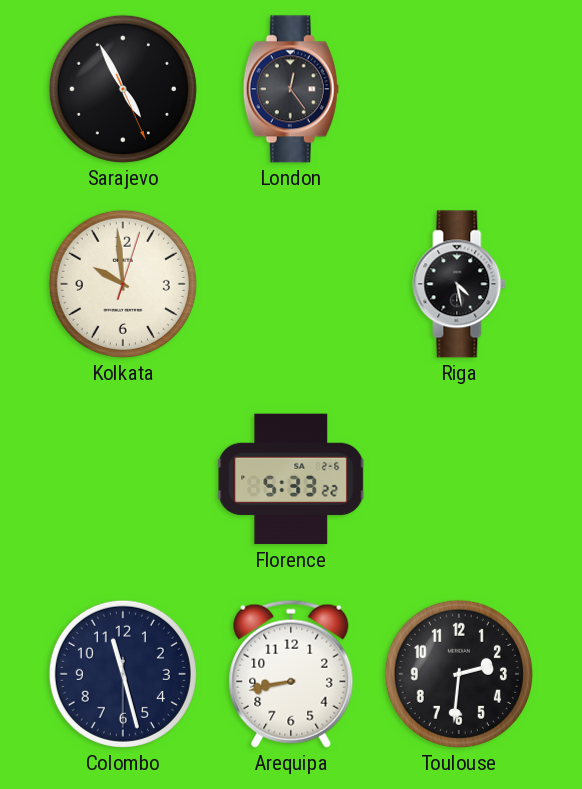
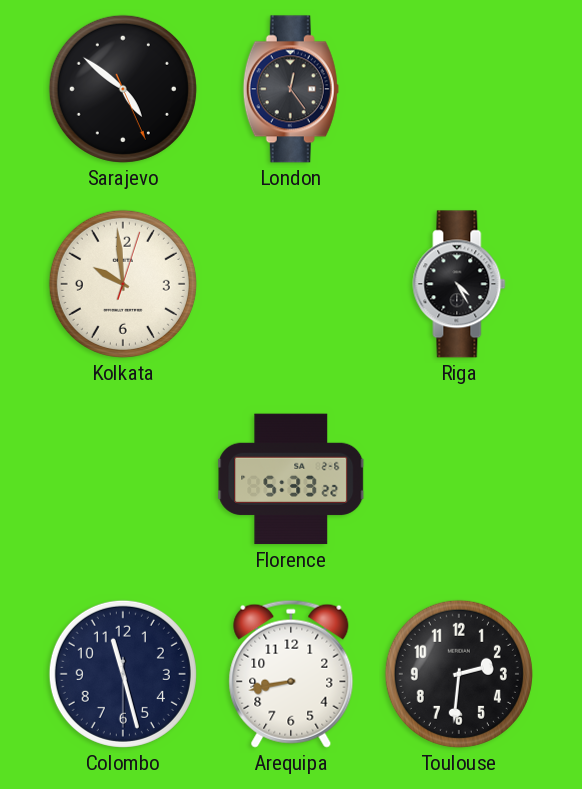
Sarajevo: 4:55 -> 4:51 (123, 89)
Riga: 4:28 -> 4:25 (459, 284)
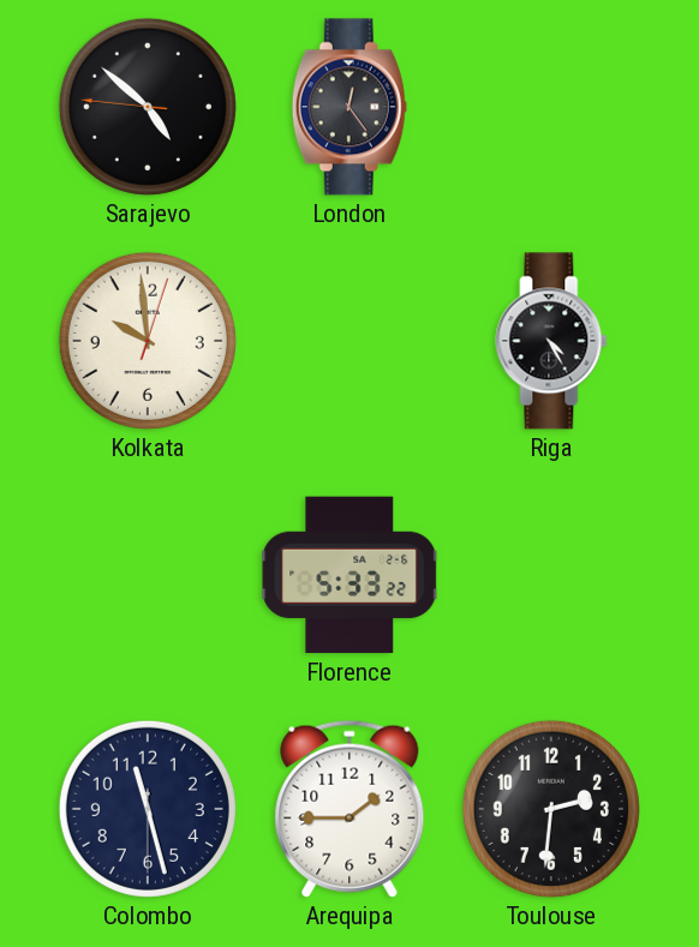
Sarajevo: 4:51:26 -> 4:51:46 (148, 107)
Arequipa: 8:43 -> 1:45 (349, 809)
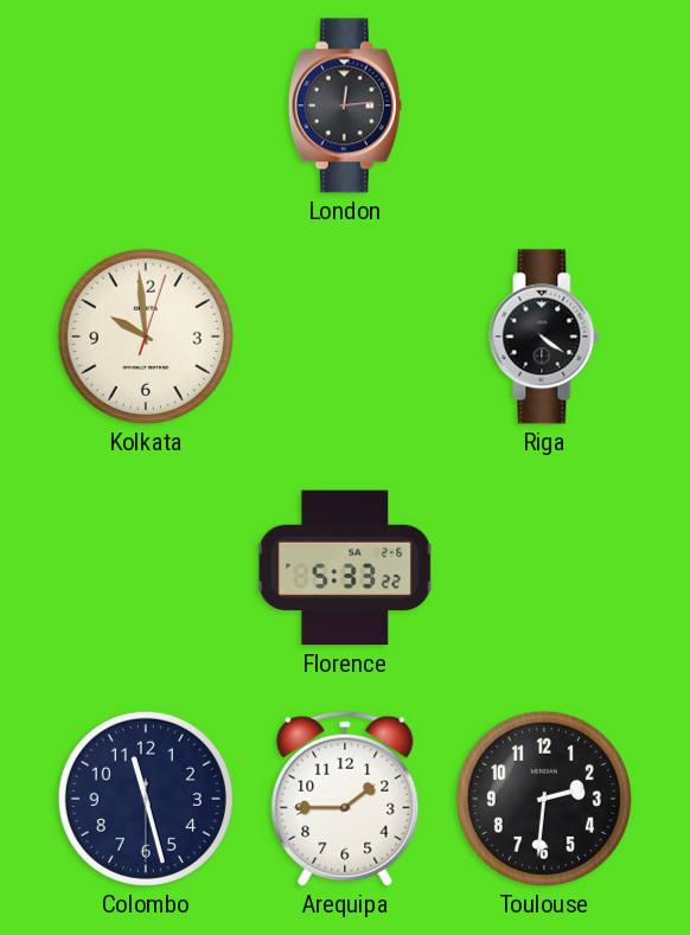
Sarajevo: 4:51 -> none (148, 107)
London: 12:24 -> 12:14 (345, 105)
Riga: 4:25 -> 4:21 (544, 337)
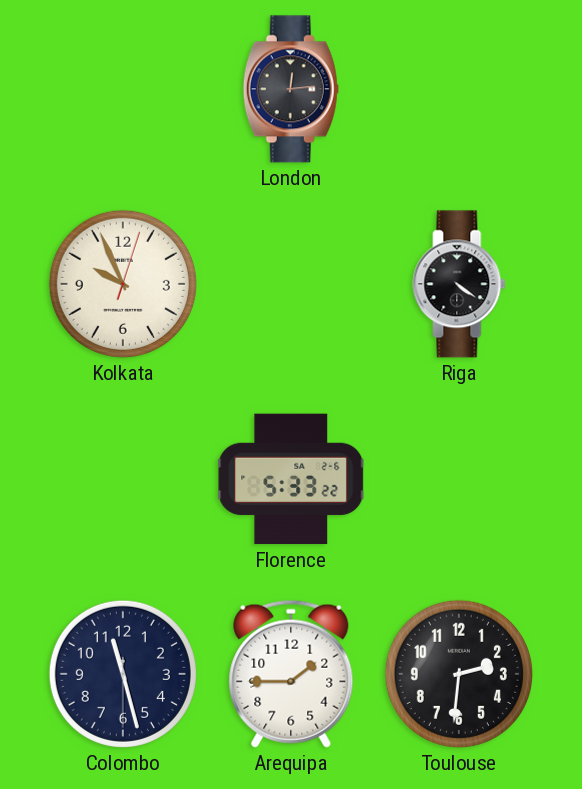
Kolkata: 9:59 -> 9:56 (123, 284)
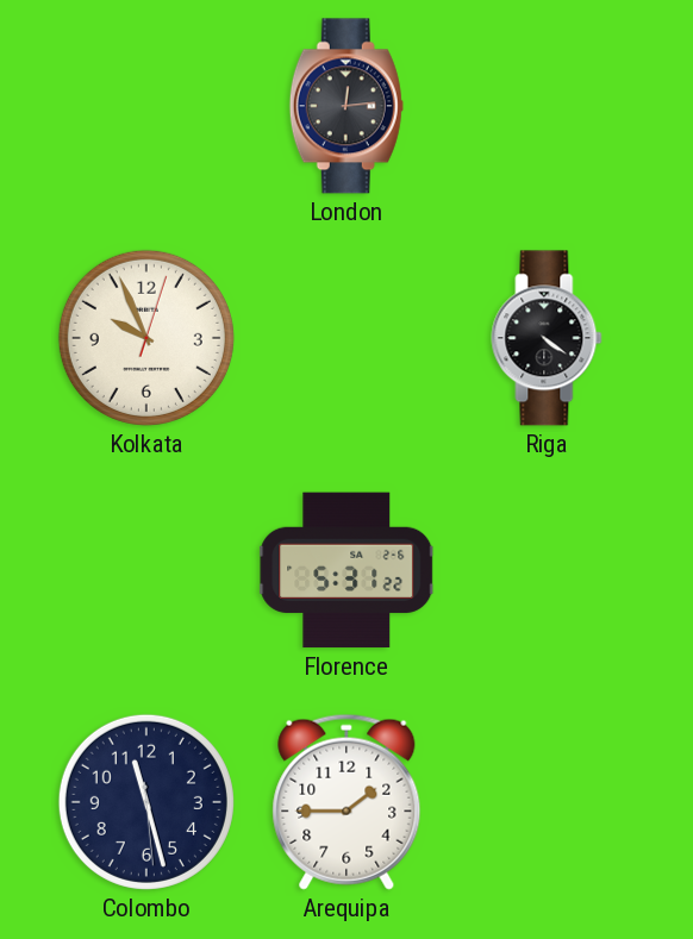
Florence: 5:33 -> 5:31 (348, 570)
Colombo: 11:27:30 -> 11:27:29 (146, 802)
Toulouse: 2:31 -> none (459, 674)
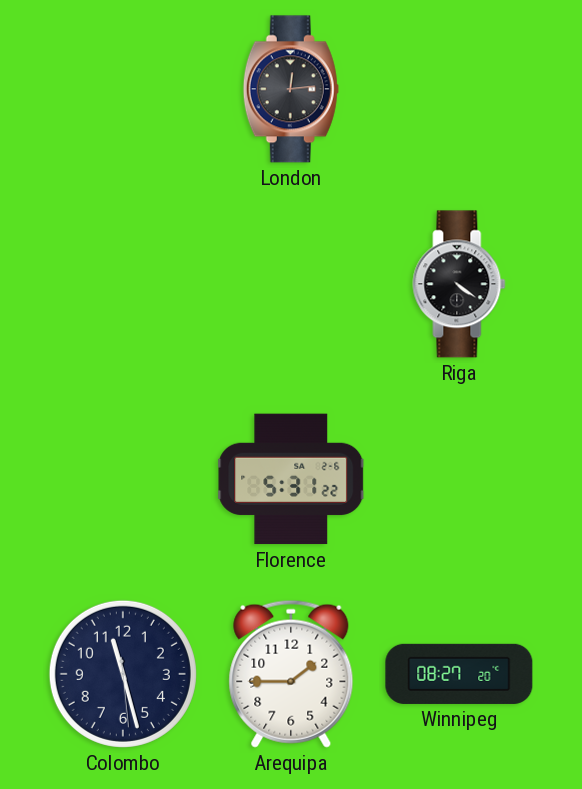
Kolkata: 9:56 -> none (146, 338)
Winnipeg: none -> 08:27 (459, 674)
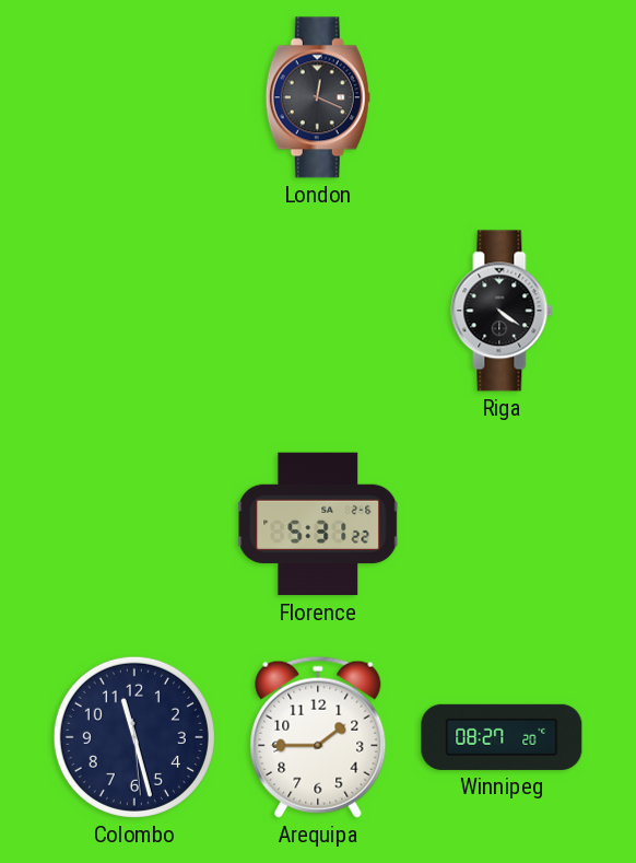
London: 12:14 -> 12:19 (318, 97)
